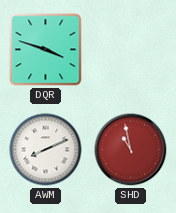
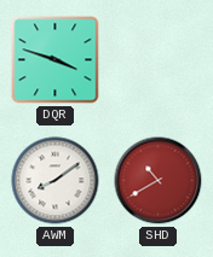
AWM: 8:11 -> 8:09 (56, 181)
SHD: 10:58 -> 10:40 (159, 181)
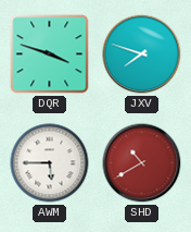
JXV: none -> 7:48 (142, 54)
AWM: 8:09 -> 5:45 (50, 163)
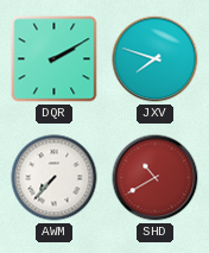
DQR: 3:48 -> 2:10 (55, 59)
AWM: 5:45 -> 7:37 (55, 178)
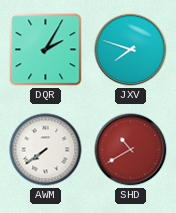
DQR: 2:10 -> 2:05 (46, 50)
AWM: 7:37 -> 7:39 (46, 150)
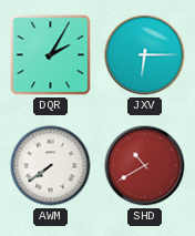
JXV: 7:48 -> 6:15 (145, 55)
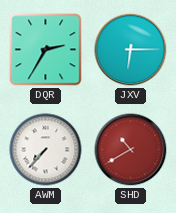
DQR: 2:05 -> 2:35 (46, 50)
AWM: 7:39 -> 7:37 (46, 150)
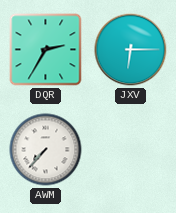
SHD: 10:40 -> none (131, 150)
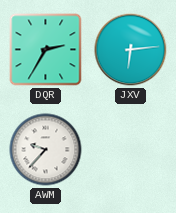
JXV: 6:15 -> 6:14 (131, 50)
AWM: 7:37 -> 9:37 (46, 150)
